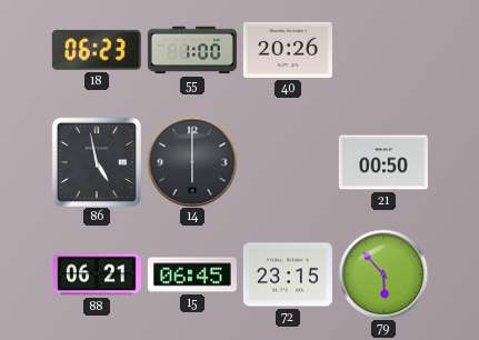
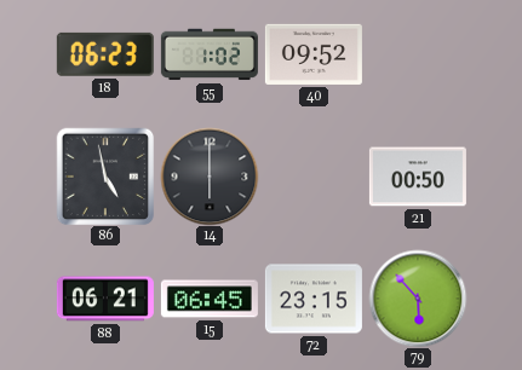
55: 1:00 -> 1:02 (210, 54)
40: 20:26 -> 09:52 (314, 54)
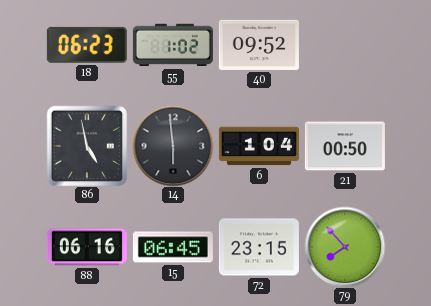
14: 6:00 -> 5:59 (173, 146)
6: none -> 1:04 (259, 146)
88: 06:21 -> 06:16 (87, 247)
79: 5:53 -> 7:53 (345, 247)
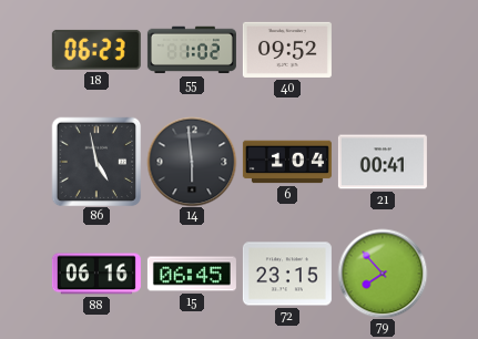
21: 00:50 -> 00:41 (383, 162)
